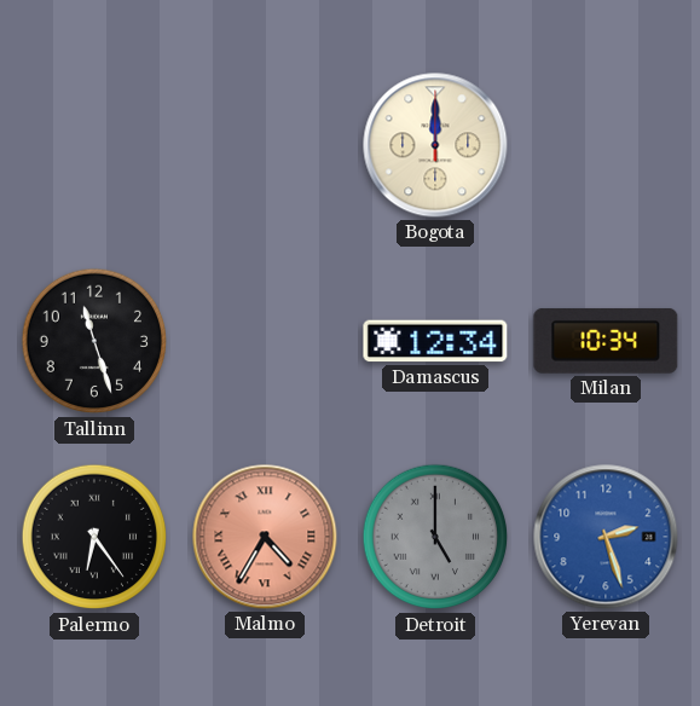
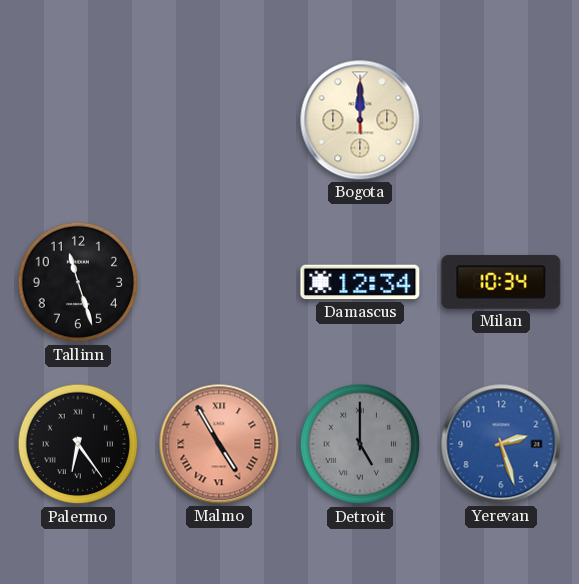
Malmo: 4:35 -> 4:55 (219, 444)
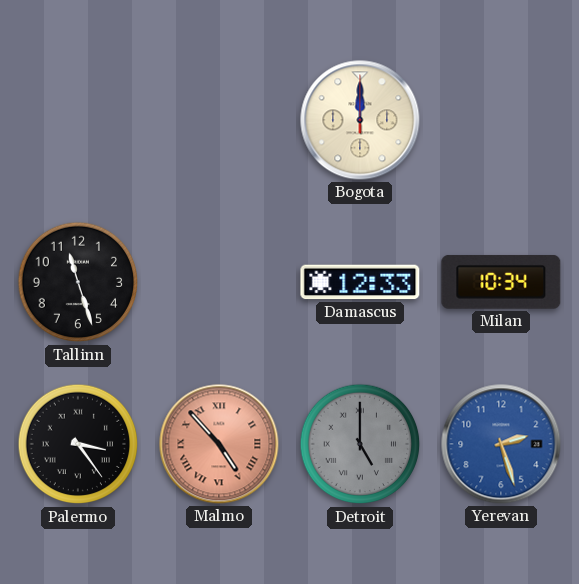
Damascus: 12:34 -> 12:33 (360, 282)
Palermo: 6:24 -> 3:24 (78, 444)
Malmo: 4:55 -> 4:53 (219, 444)
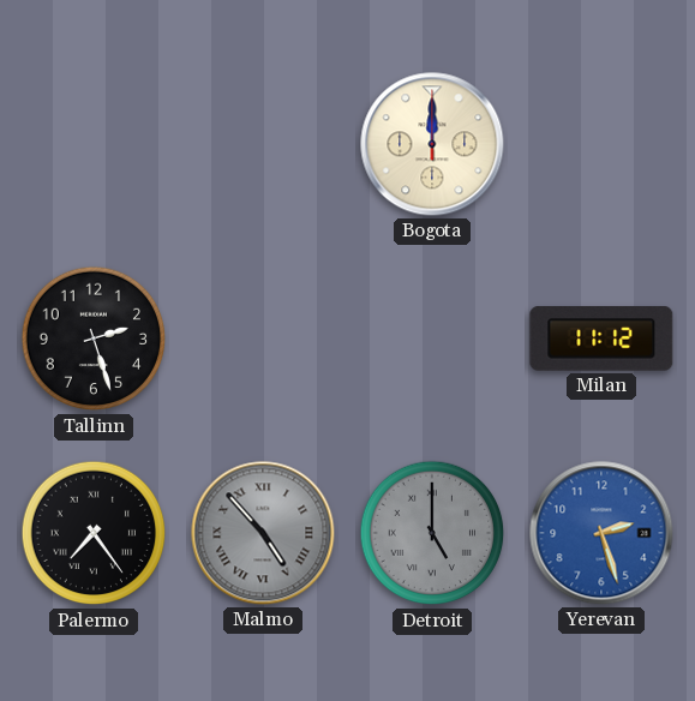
Tallinn: 11:27 -> 2:27 (94, 338)
Damascus: 12:33 -> none (360, 282)
Milan: 10:34 -> 11:12 (601, 338)
Palermo: 3:24 -> 7:24 (94, 533)
Malmo dial: salmon -> grey (263, 533)
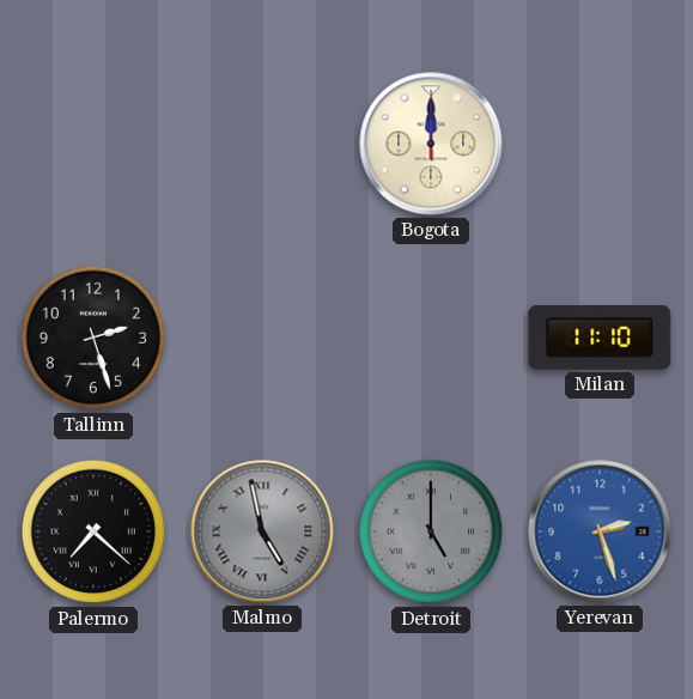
Milan: 11:12 -> 11:10 (600, 338)
Palermo: 7:24 -> 7:22 (93, 531)
Malmo: 4:53 -> 4:58 (262, 531)
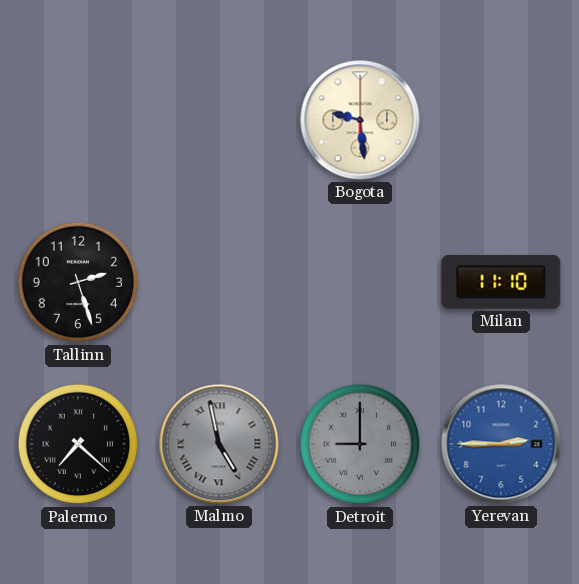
Bogota: 12:00 -> 9:29 (360, 120)
Detroit: 5:00 -> 9:00 (360, 444)
Yerevan: 2:27 -> 2:45 (501, 444)
